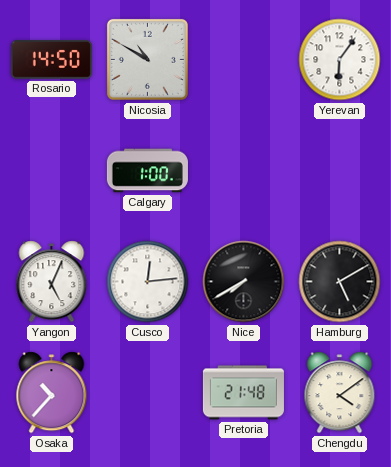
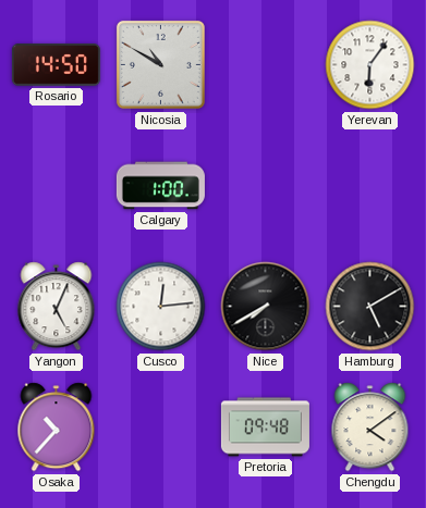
Pretoria: 21:48 -> 09:48 (265, 428)
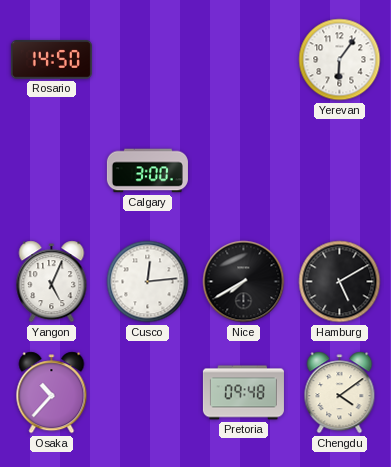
Nicosia: 10:50 -> none (160, 64)
Calgary: 1:00 -> 3:00 (147, 171)
